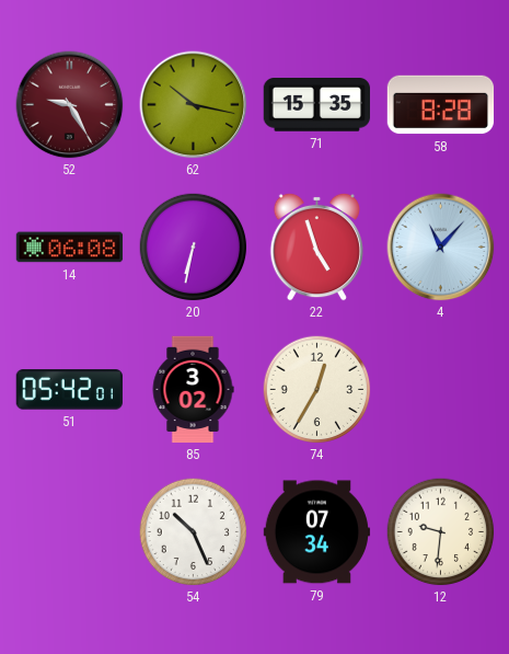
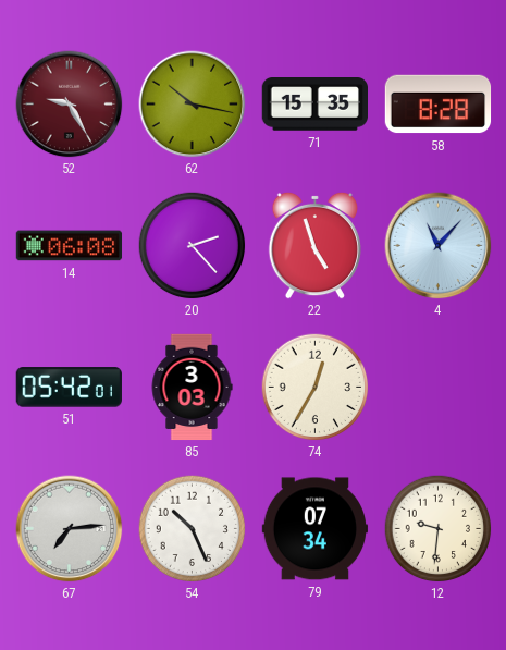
20: 6:32 -> 2:23 (193, 246)
85: 3:02 -> 3:03 (192, 388)
67: none -> 7:14 (70, 529)
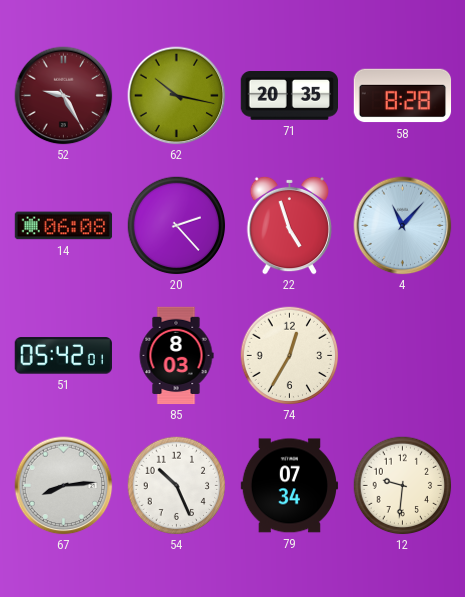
71: 15:35 -> 20:35 (289, 96)
85: 3:03 -> 8:03 (176, 356)
67: 7:14 -> 8:14 (64, 486)
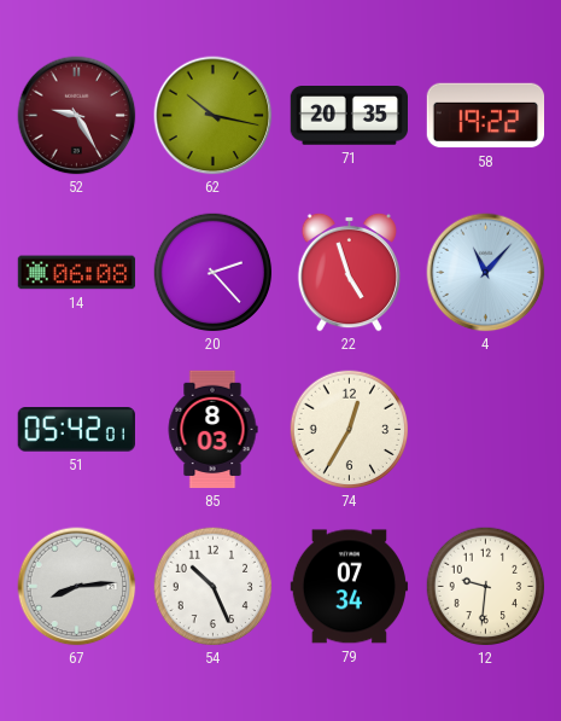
58: 8:28 -> 19:22 (486, 116)
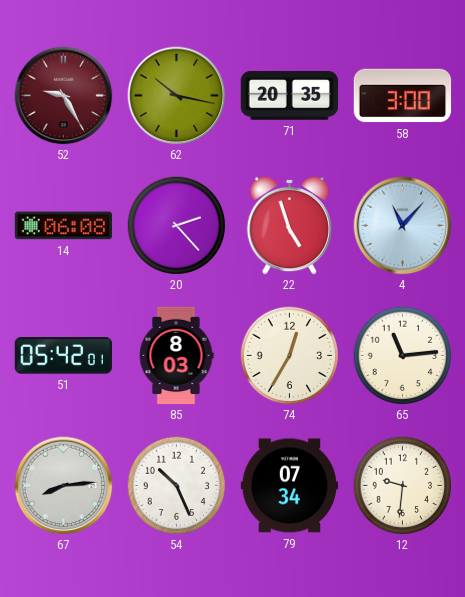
58: 19:22 -> 3:00 (403, 96)
65: none -> 11:14 (403, 356)
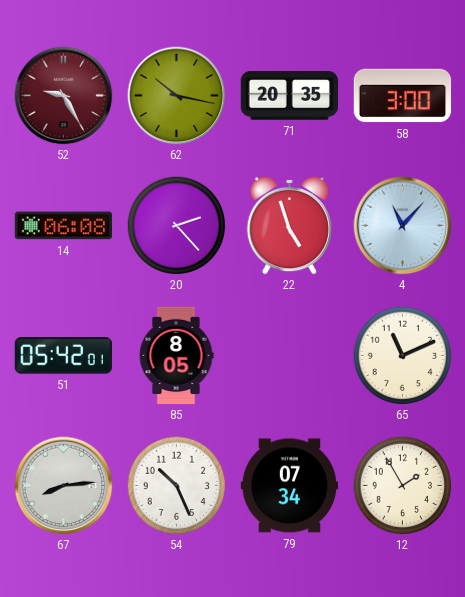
85: 8:03 -> 8:05 (176, 356)
74: 12:35 -> none (290, 356)
65: 11:14 -> 11:11 (403, 356)
12: 9:31 -> 1:55 (403, 486)
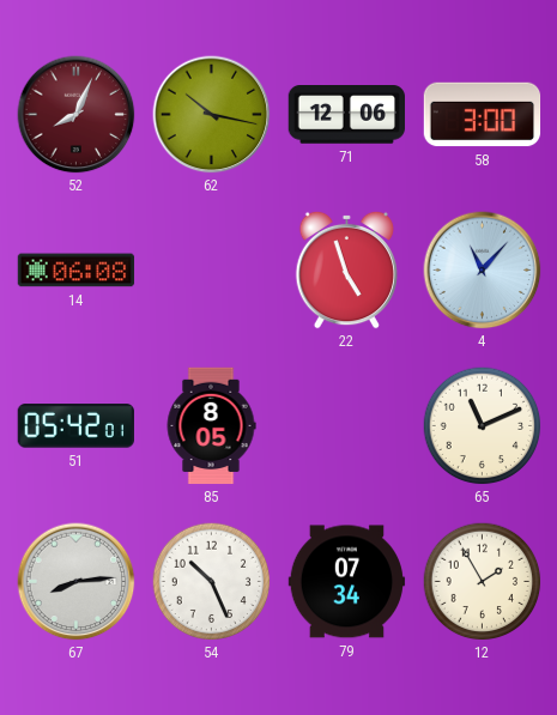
52: 9:25 -> 8:04 (77, 115)
71: 20:35 -> 12:06 (346, 115)
20: 2:23 -> none (177, 226)
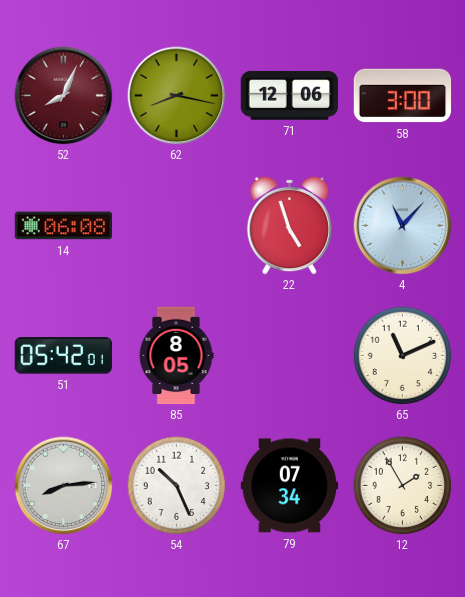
62: 10:17 -> 8:17 (177, 96)
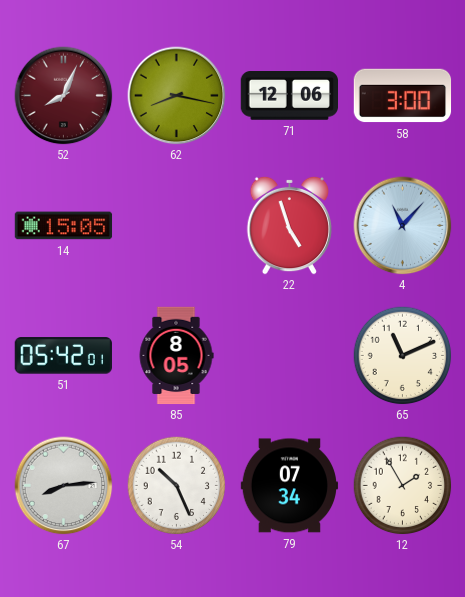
14: 06:08 -> 15:05 (64, 226)
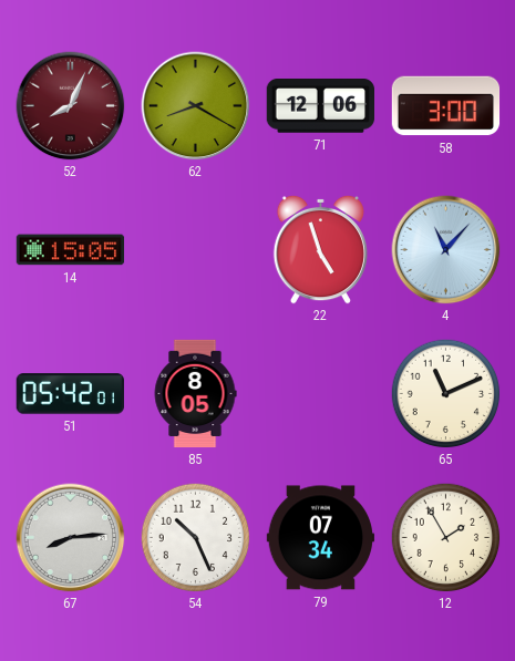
62: 8:17 -> 8:20 (196, 106)
